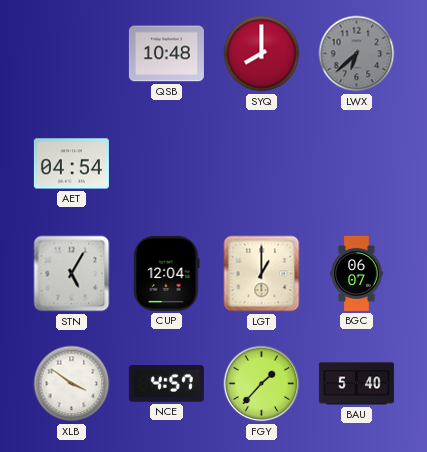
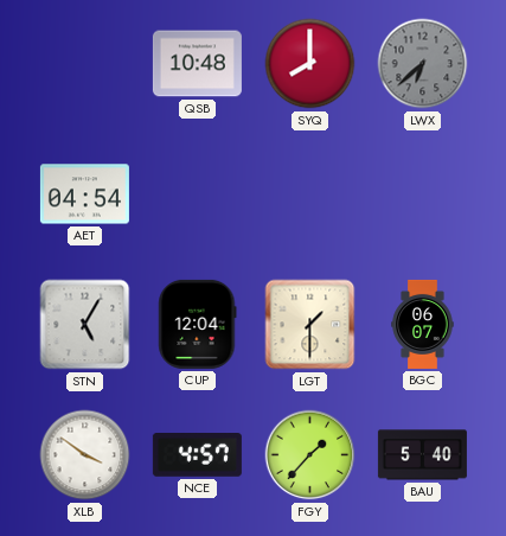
LGT: 1:00 -> 1:30 (310, 325)
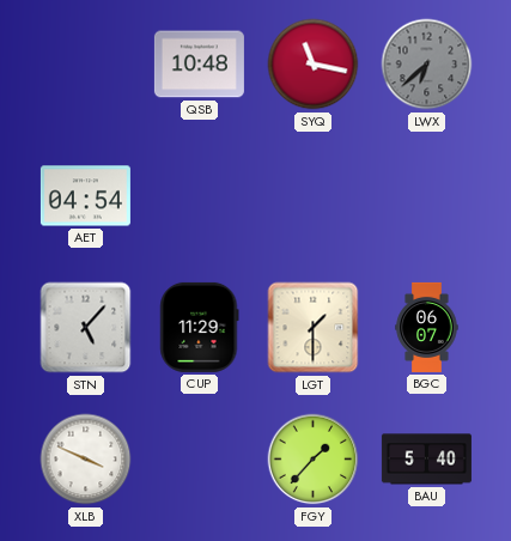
SYQ: 8:00 -> 11:17 (314, 65)
STN: 5:05 -> 5:07 (86, 328)
CUP: 12:04 -> 11:29 (200, 327)
XLB: 3:51 -> 3:49 (86, 460)
NCE: 4:57 -> none (197, 455)
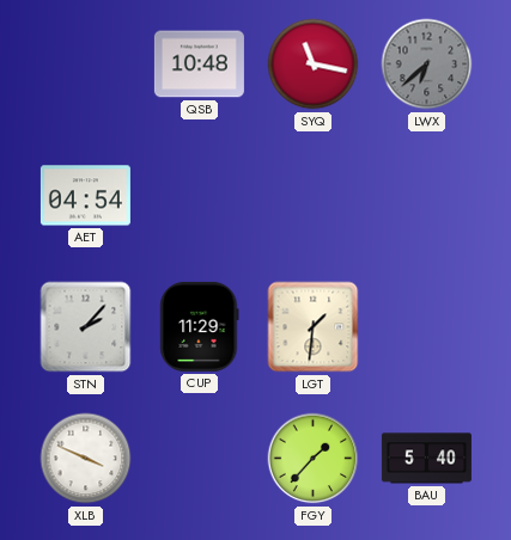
STN: 5:07 -> 2:07 (86, 327)
LGT: 1:30 -> 1:31 (314, 327)
BGC: 06:07 -> none (427, 327)
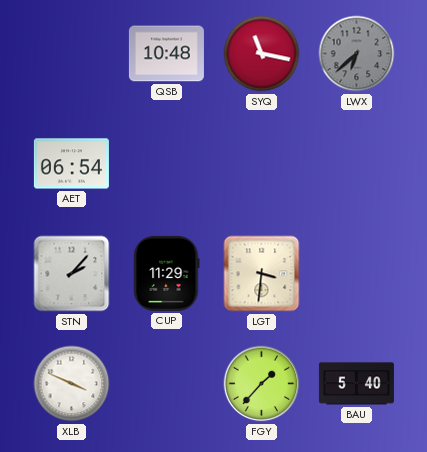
AET: 04:54 -> 06:54 (71, 164)
LGT: 1:31 -> 3:31 (262, 274)
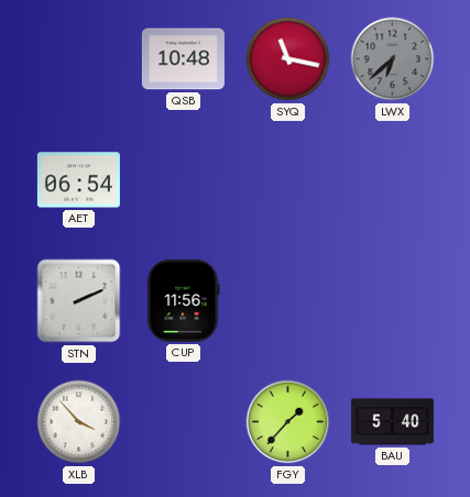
STN: 2:07 -> 2:11 (79, 301)
CUP: 11:29 -> 11:56 (184, 300)
LGT: 3:31 -> none (262, 274)
XLB: 3:49 -> 3:53 (79, 422)
